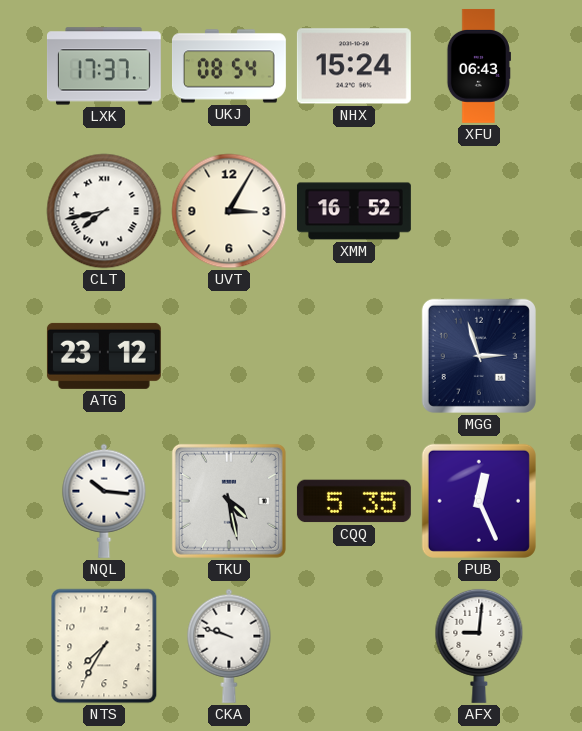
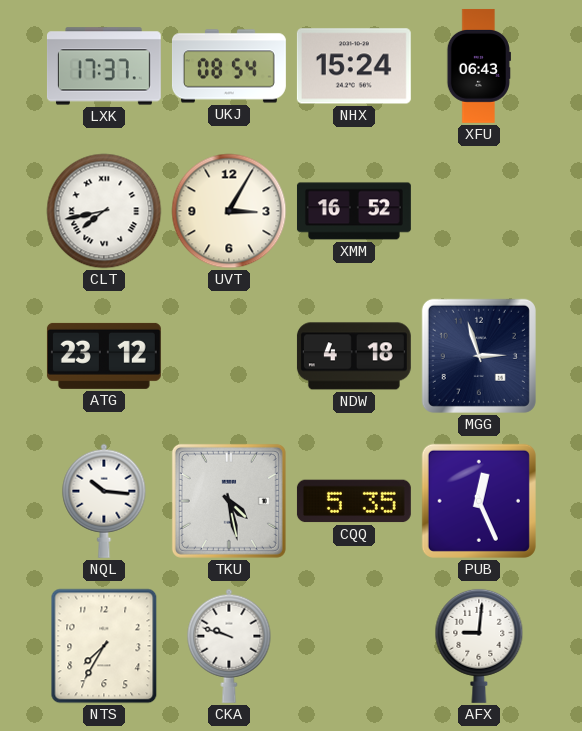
NDW: none -> 4:18 (354, 356)
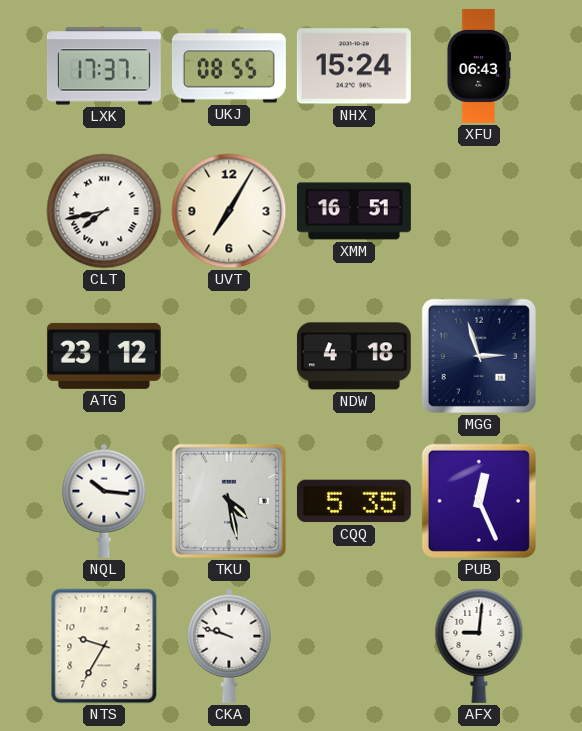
UKJ: 08:54 -> 08:55 (229, 66)
UVT: 3:05 -> 7:05 (229, 211)
XMM: 16:52 -> 16:51 (354, 211)
NTS: 7:35 -> 9:35 (104, 646)
